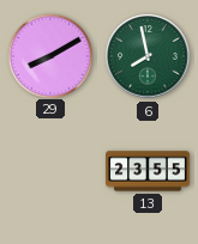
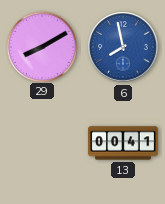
6 dial: green -> blue (123, 47)
13: 23:55 -> 00:41 (123, 143)
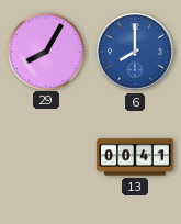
29: 8:10 -> 8:05 (45, 51)
6: 7:58 -> 8:00 (135, 52)
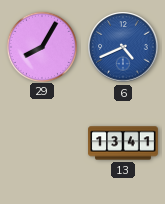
6: 8:00 -> 4:41 (123, 47)
13: 00:41 -> 13:41 (123, 143)
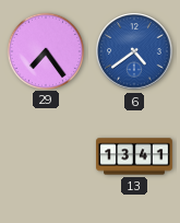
29: 8:05 -> 7:24 (45, 50)
6: 4:41 -> 4:39 (134, 51)
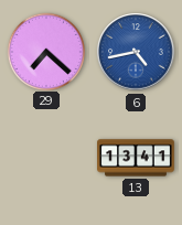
29: 7:24 -> 7:22 (45, 51)
6: 4:39 -> 4:43 (136, 52)
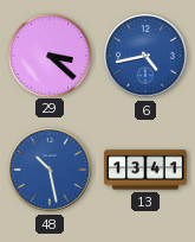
29: 7:22 -> 3:22 (48, 55)
48: none -> 10:28 (50, 170)
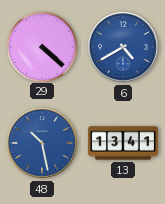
29: 3:22 -> 4:22 (41, 46)
6: 4:43 -> 4:40 (123, 47)
